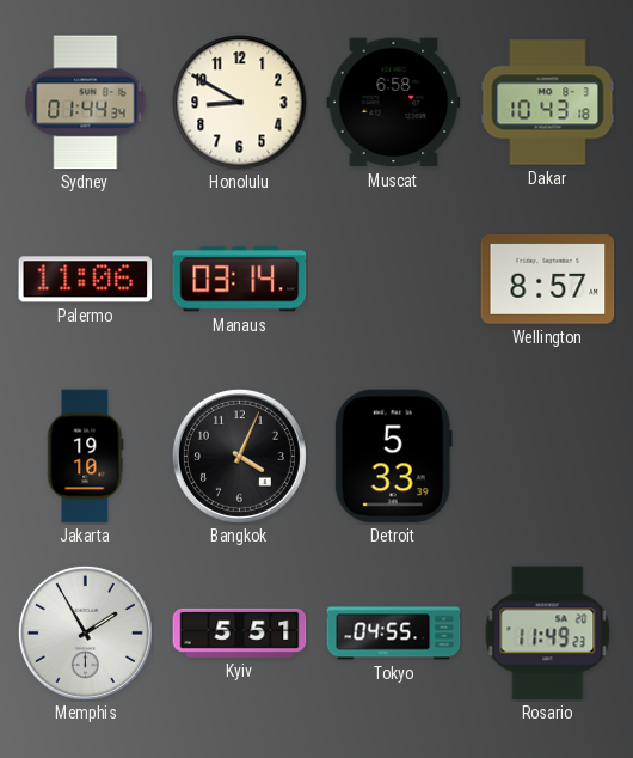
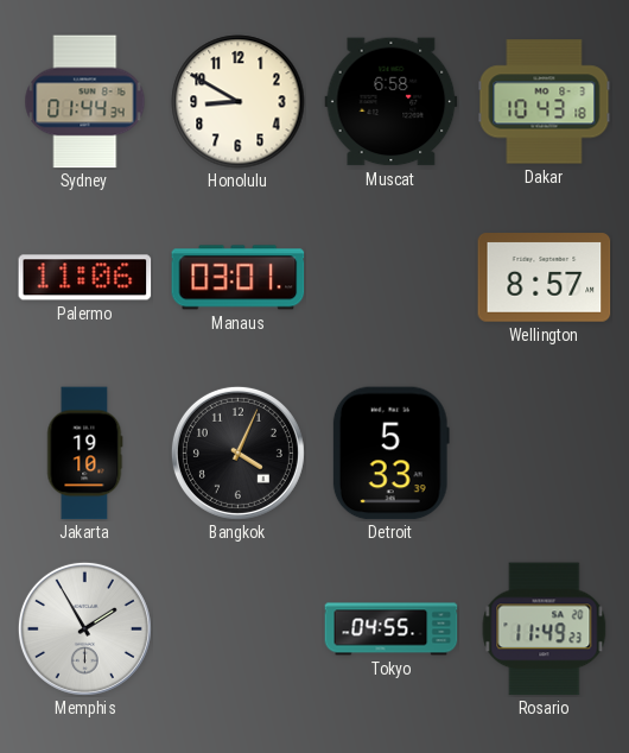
Manaus: 03:14 -> 03:01 (239, 278)
Kyiv: 5:51 -> none (240, 632)
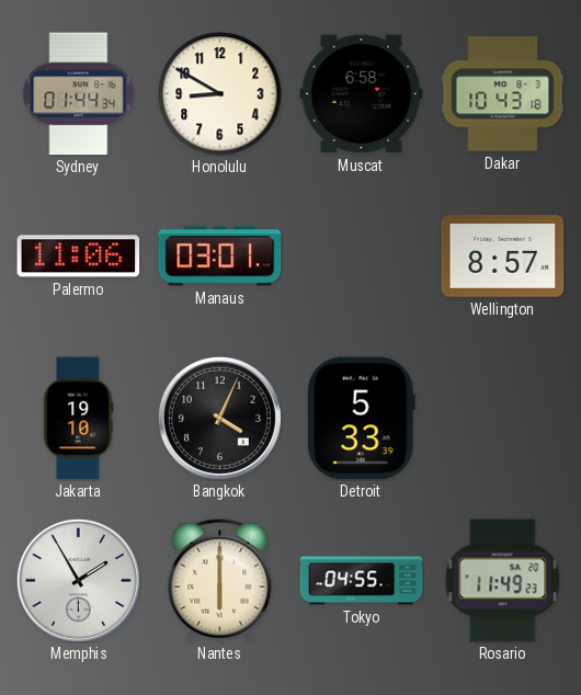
Nantes: none -> 6:00 (220, 581)
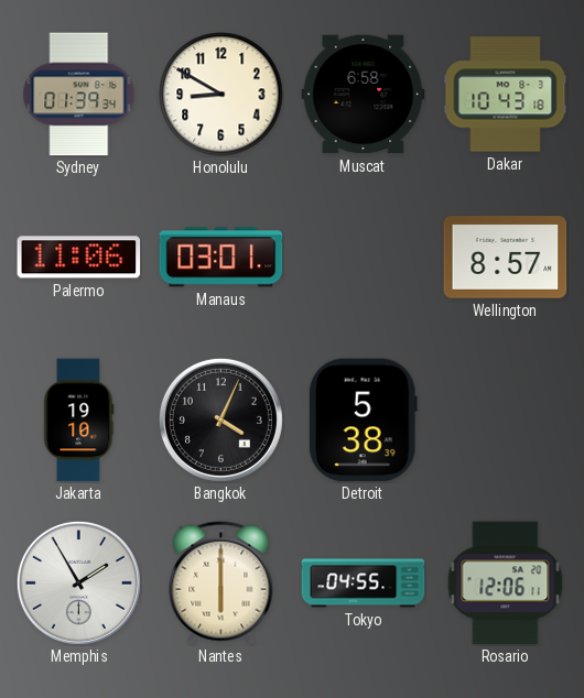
Sydney: 01:44 -> 01:39 (79, 95)
Detroit: 5:33 -> 5:38 (363, 421)
Rosario: 11:49 -> 12:06 (506, 584)
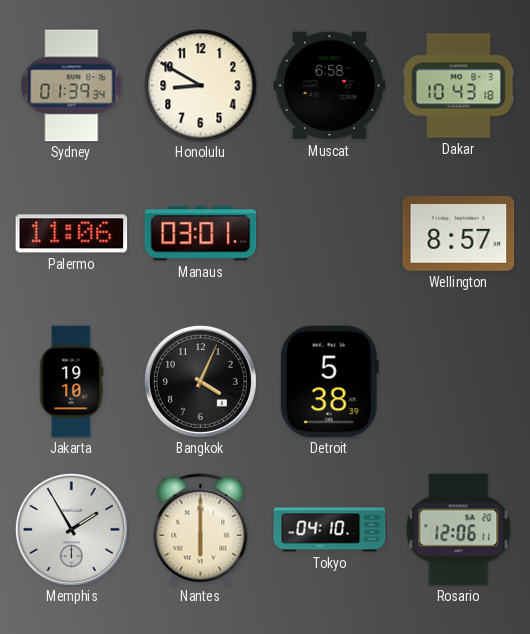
Tokyo: 04:55 -> 04:10 (330, 530)
